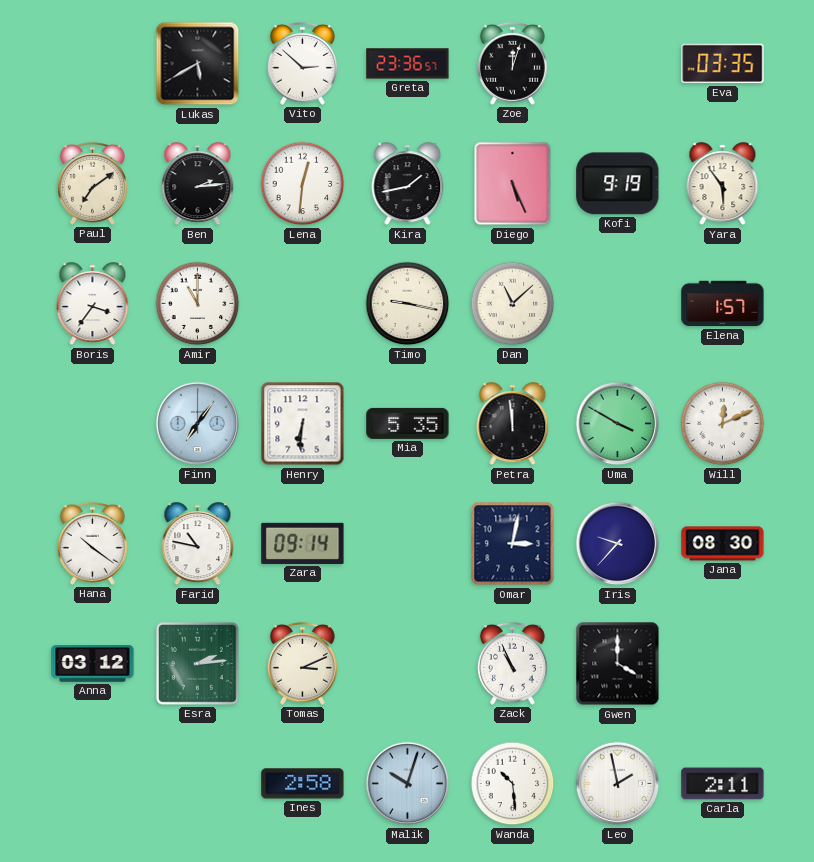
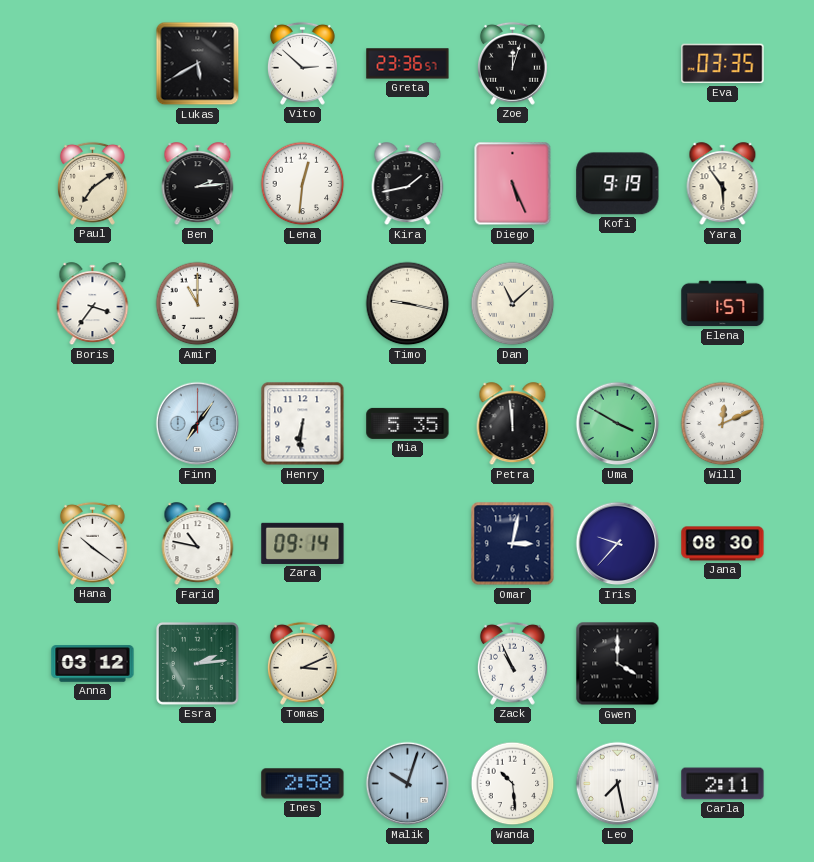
Leo: 1:58 -> 7:28 (618, 784)
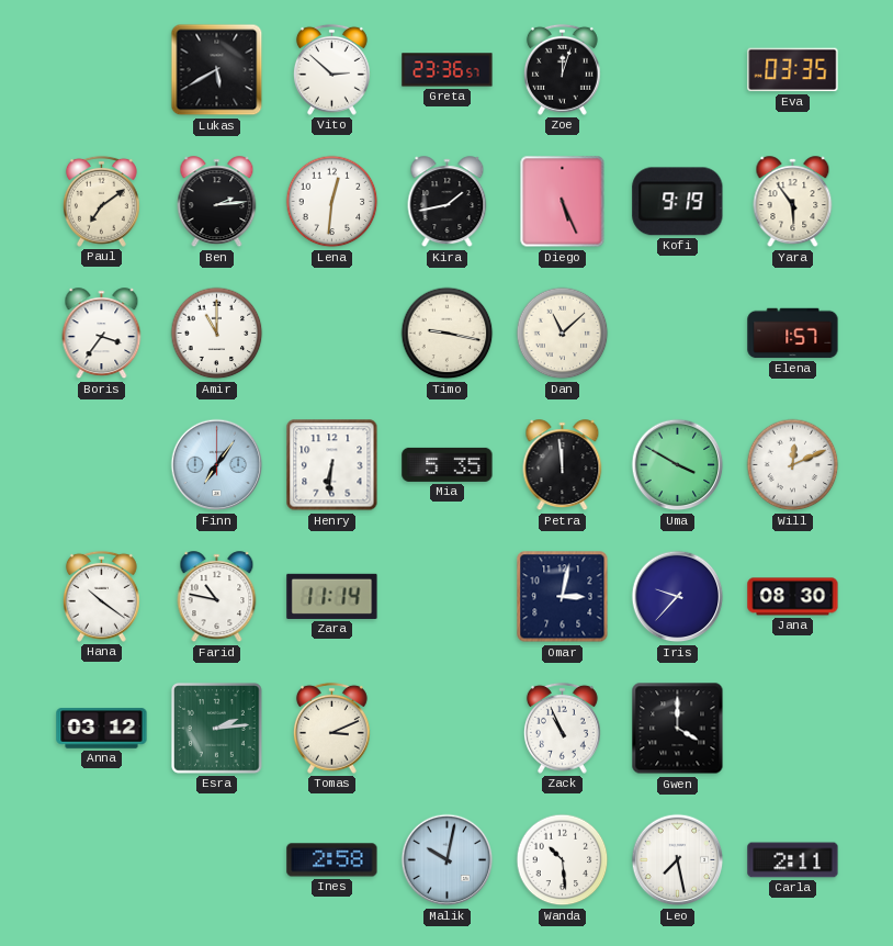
Zara: 09:14 -> 11:14 (332, 596)
Malik: 10:03 -> 10:02 (448, 860)
